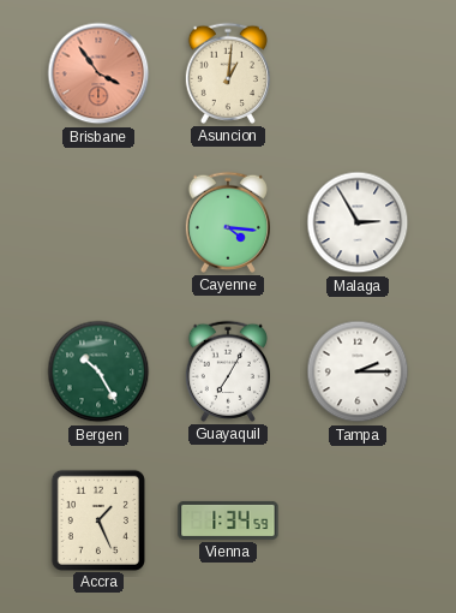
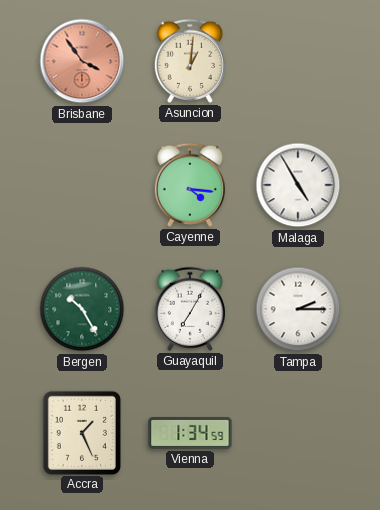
Malaga: 2:55 -> 4:55 (298, 185)
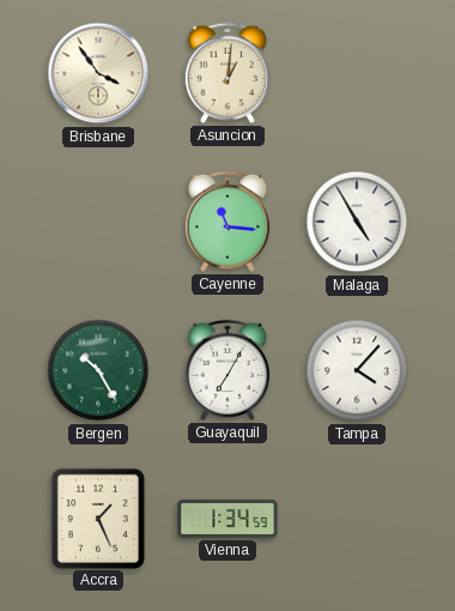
Brisbane dial: salmon -> cream (98, 73)
Cayenne: 4:16 -> 11:16 (226, 222)
Tampa: 2:15 -> 4:07 (357, 370)
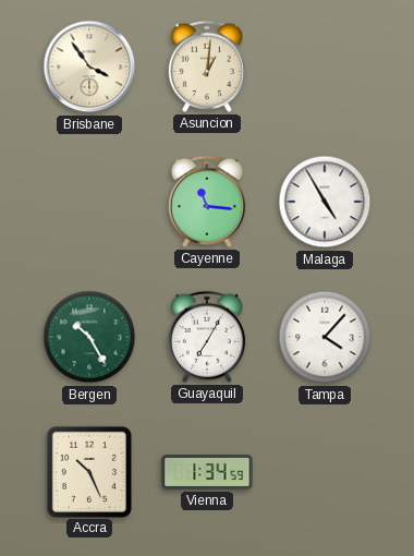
Accra: 1:26 -> 10:26 (89, 471)
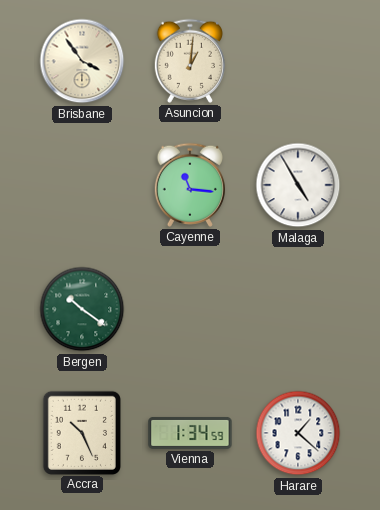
Bergen: 10:25 -> 10:21 (82, 309)
Guayaquil: 7:05 -> none (206, 337)
Tampa: 4:07 -> none (325, 337)
Harare: none -> 1:22 (298, 433)
